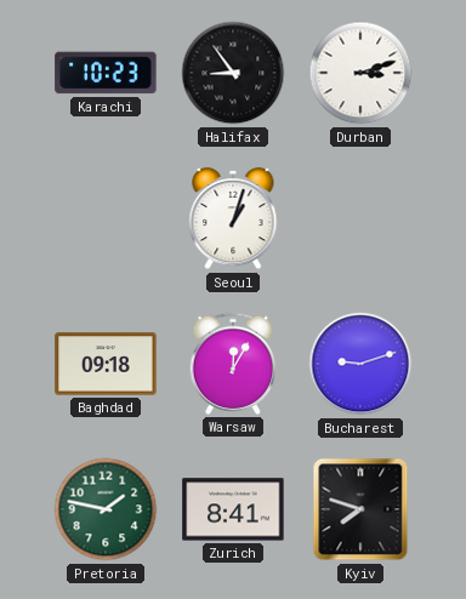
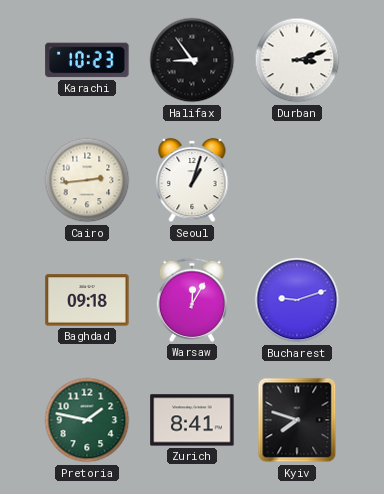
Cairo: none -> 2:44 (87, 180)
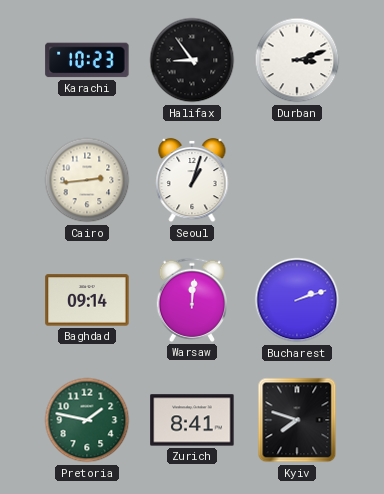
Baghdad: 09:18 -> 09:14 (87, 300)
Warsaw: 12:05 -> 12:01 (192, 300)
Bucharest: 9:12 -> 2:12 (297, 300)
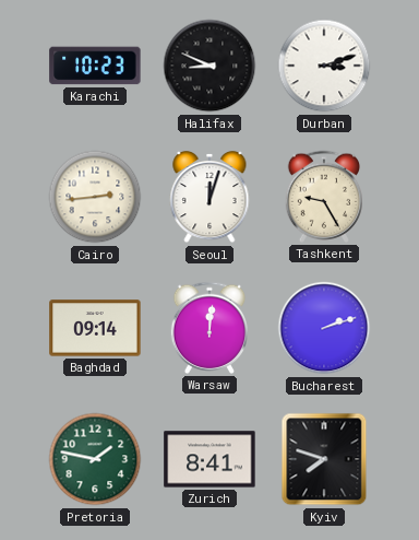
Halifax: 8:54 -> 8:49 (209, 66)
Seoul: 1:03 -> 12:03 (209, 197)
Tashkent: none -> 9:25 (324, 197)
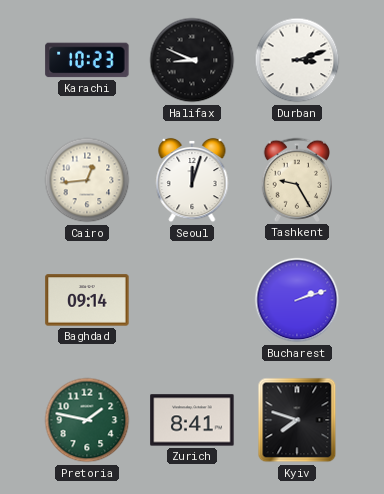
Cairo: 2:44 -> 12:44 (87, 180)
Warsaw: 12:01 -> none (209, 328)
